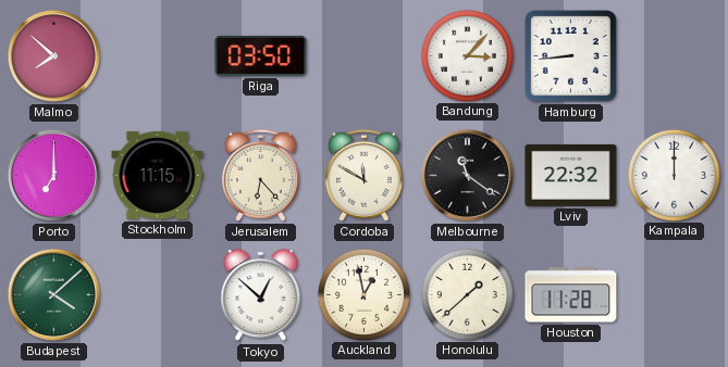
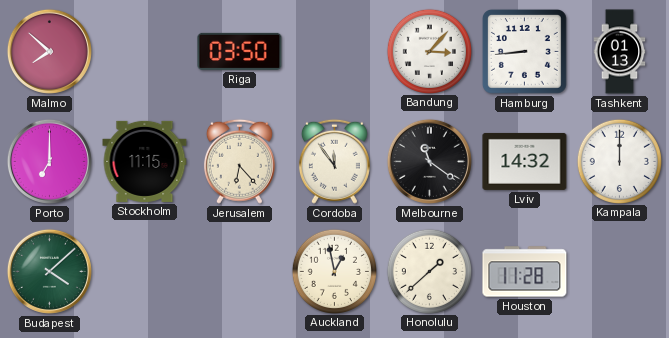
Tashkent: none -> 01:13 (620, 52)
Cordoba: 11:50 -> 11:54 (334, 161)
Lviv: 22:32 -> 14:32 (525, 161)
Tokyo: 12:52 -> none (261, 295)
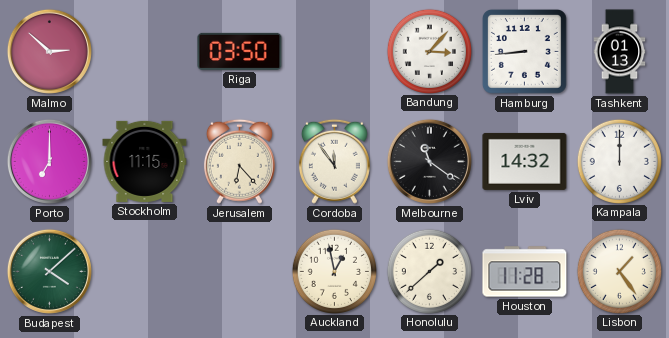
Malmo: 7:52 -> 2:52 (49, 51)
Lisbon: none -> 1:24 (619, 271)
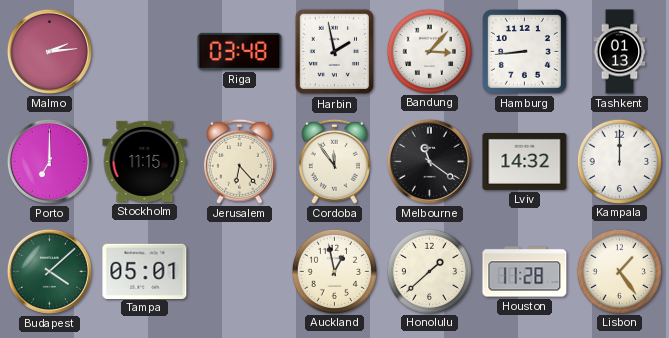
Malmo: 2:52 -> 2:14 (49, 51)
Riga: 03:50 -> 03:48 (240, 51)
Harbin: none -> 1:58 (335, 52)
Tampa: none -> 05:01 (145, 271)
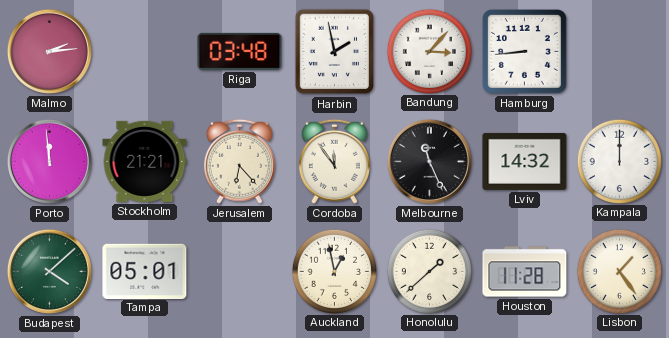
Tashkent: 01:13 -> none (620, 52)
Porto: 7:00 -> 11:59 (49, 161)
Stockholm: 11:15 -> 21:21 (145, 161)
Melbourne: 11:21 -> 11:26 (429, 161)
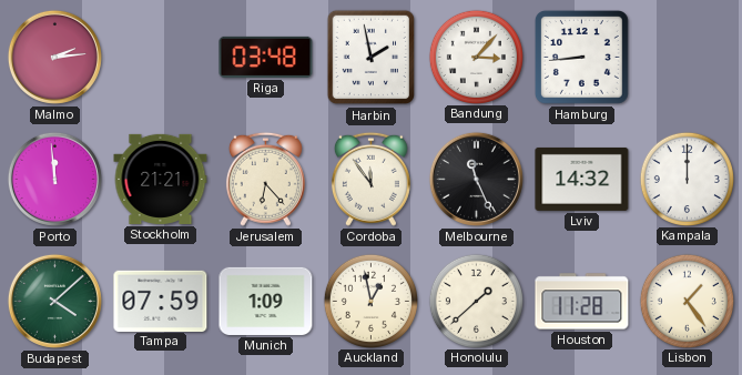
Tampa: 05:01 -> 07:59 (161, 301)
Munich: none -> 1:09 (266, 301)
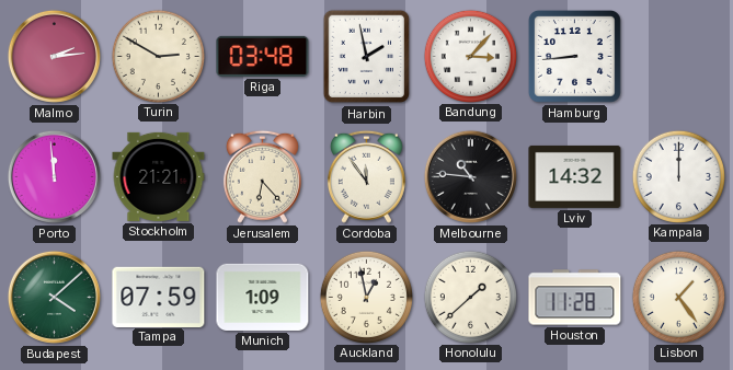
Turin: none -> 2:50 (158, 56)
Melbourne: 11:26 -> 10:46 (470, 176)
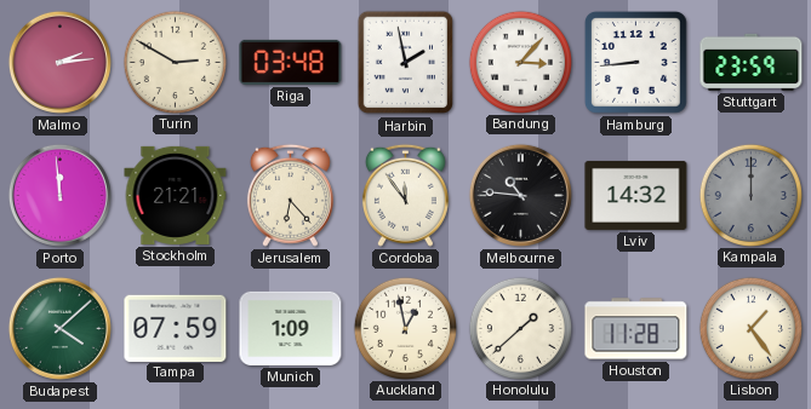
Stuttgart: none -> 23:59 (752, 62)
Kampala dial: white -> grey (750, 195)
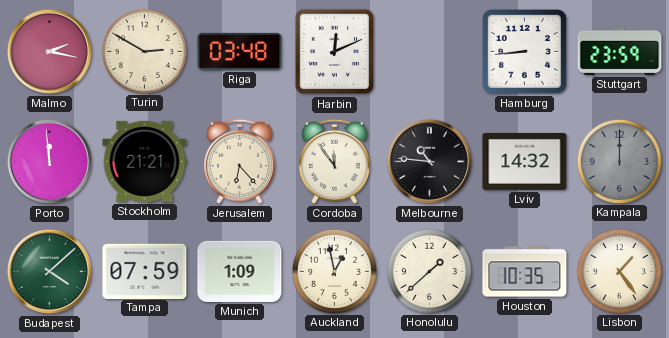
Malmo: 2:14 -> 2:17 (49, 51)
Harbin: 1:58 -> 12:11 (335, 52)
Bandung: 3:07 -> none (520, 62)
Houston: 11:28 -> 10:35 (525, 272)
